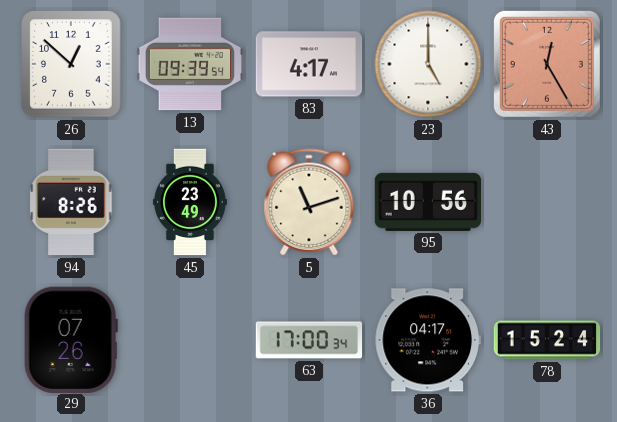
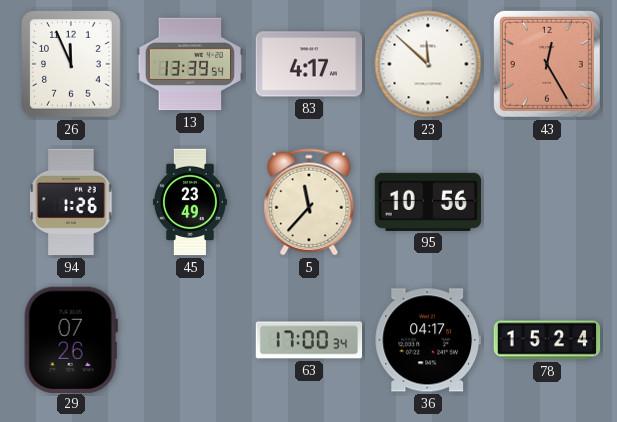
26: 12:52 -> 11:56 (71, 64)
13: 09:39 -> 13:39 (190, 64)
23: 5:00 -> 11:52 (428, 64)
94: 8:26 -> 1:26 (71, 202)
5: 11:12 -> 11:37 (309, 202)
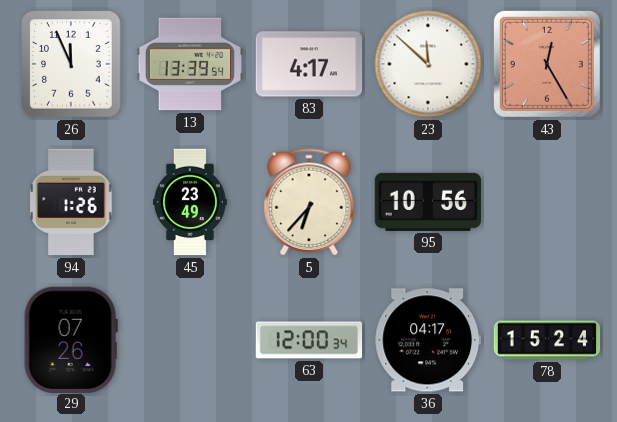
5: 11:37 -> 6:37 (309, 202)
63: 17:00 -> 12:00 (309, 340)
